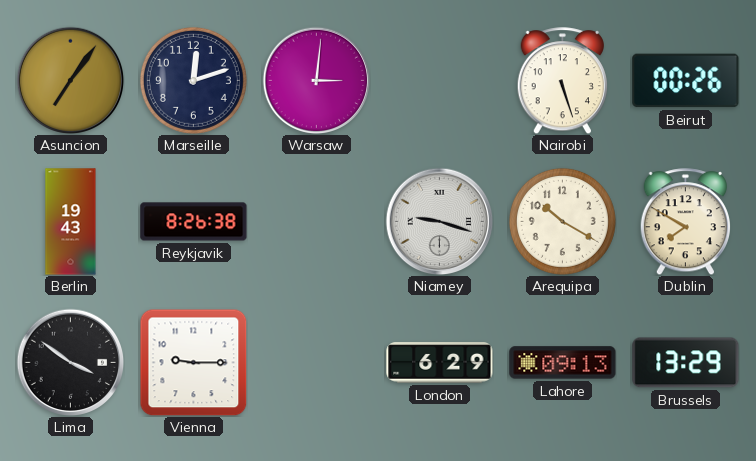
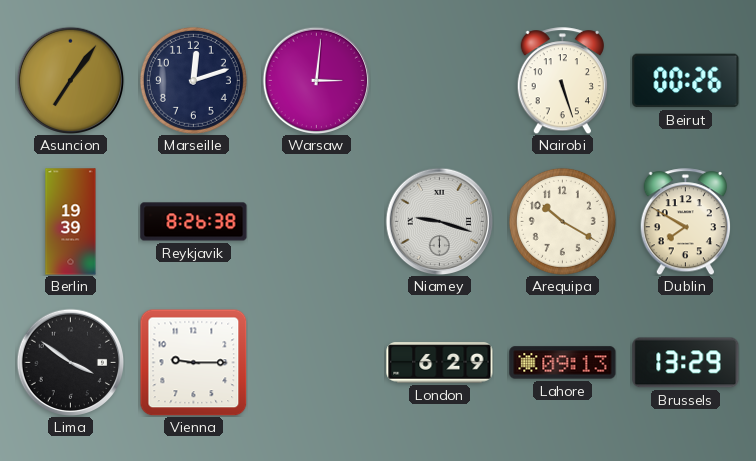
Berlin: 19:43 -> 19:39 (71, 222)
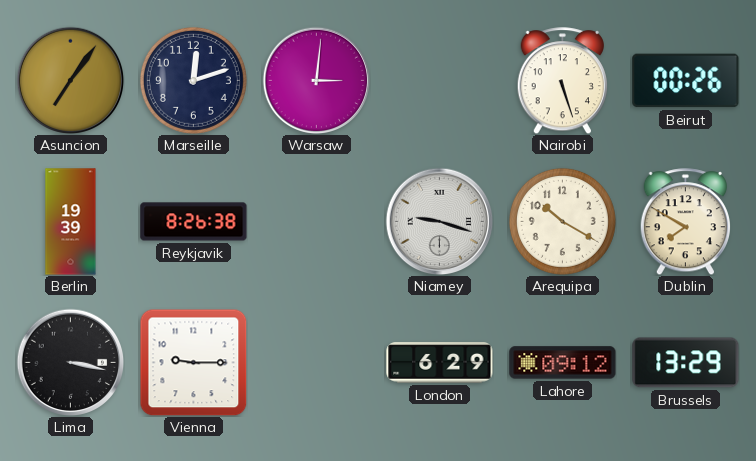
Lima: 3:51 -> 3:17 (70, 362)
Lahore: 09:13 -> 09:12 (563, 363)
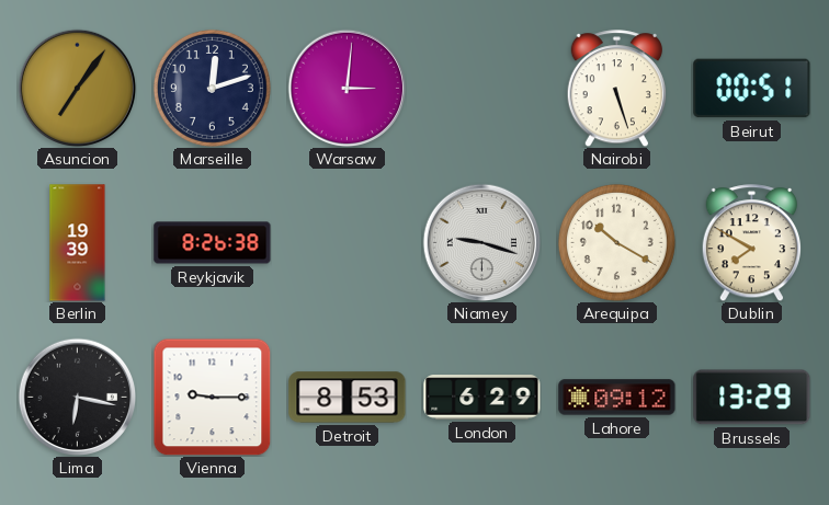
Beirut: 00:26 -> 00:51 (752, 89)
Lima: 3:17 -> 6:17 (77, 397)
Detroit: none -> 8:53 (348, 398)
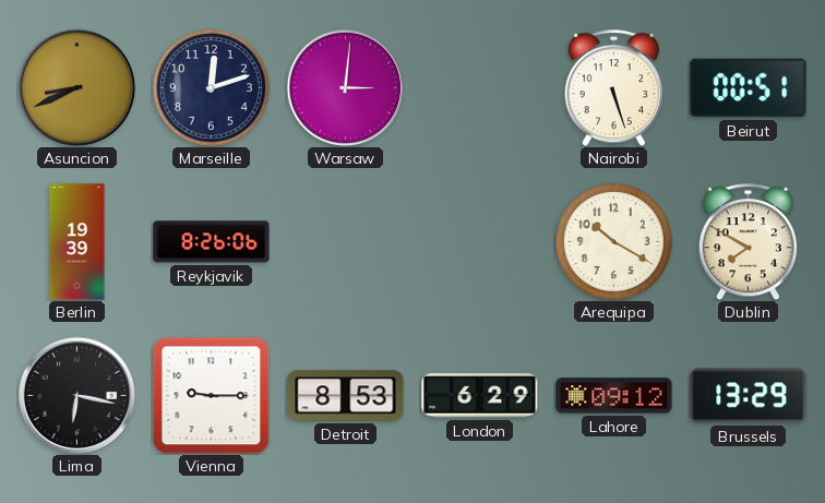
Asuncion: 7:06 -> 8:41 (76, 87)
Reykjavik: 8:26:38 -> 8:26:06 (212, 242)
Niamey: 9:18 -> none (481, 242)
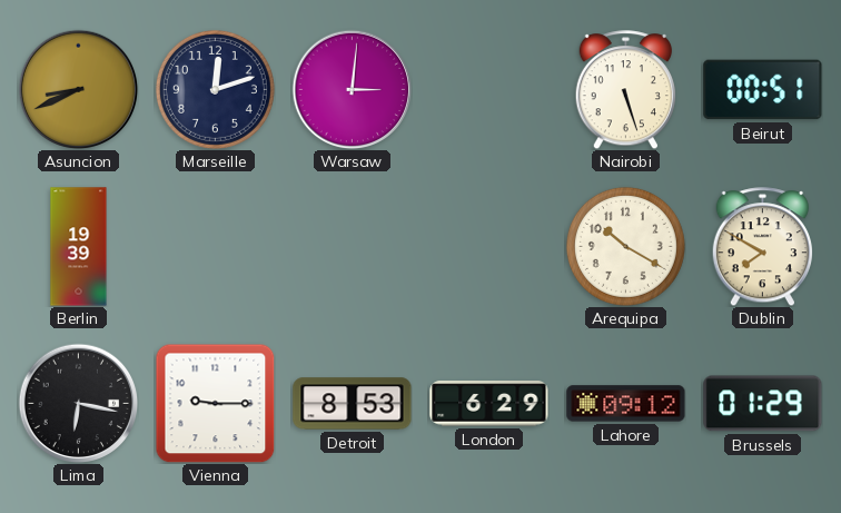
Reykjavik: 8:26 -> none (212, 242)
Brussels: 13:29 -> 01:29 (763, 404)
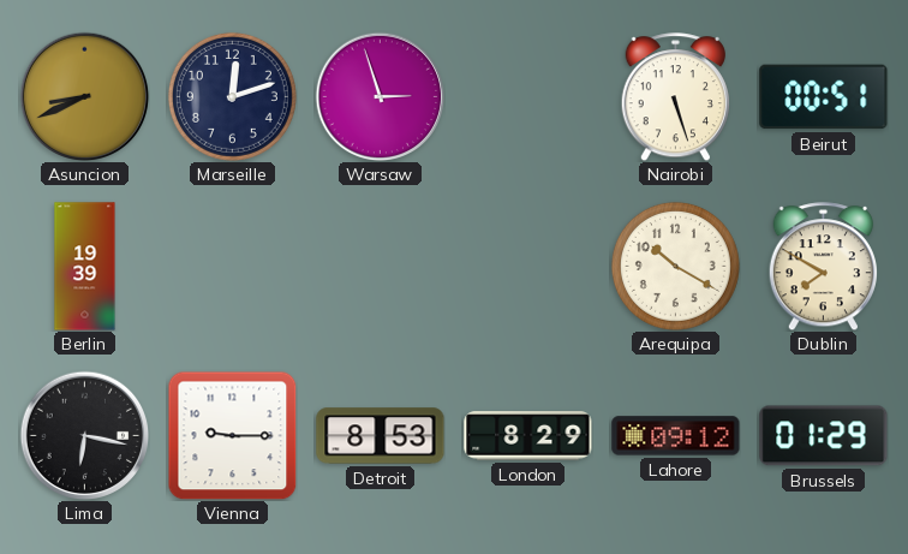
Warsaw: 3:01 -> 2:57 (380, 96)
London: 6:29 -> 8:29 (528, 436)
